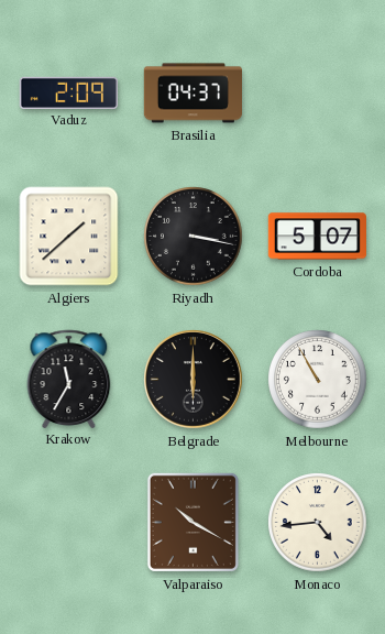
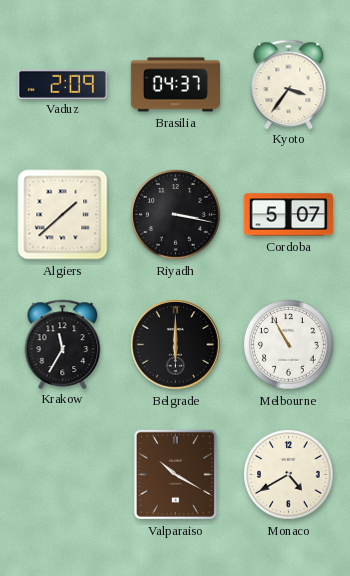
Kyoto: none -> 3:36 (289, 84)
Monaco: 4:44 -> 4:40 (289, 475)
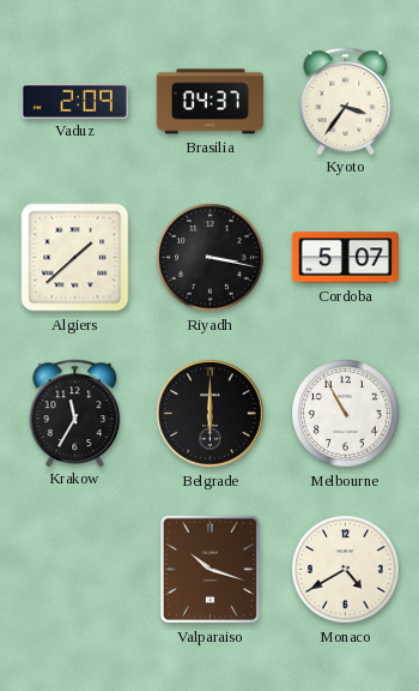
Valparaiso: 10:20 -> 10:18 (209, 569)
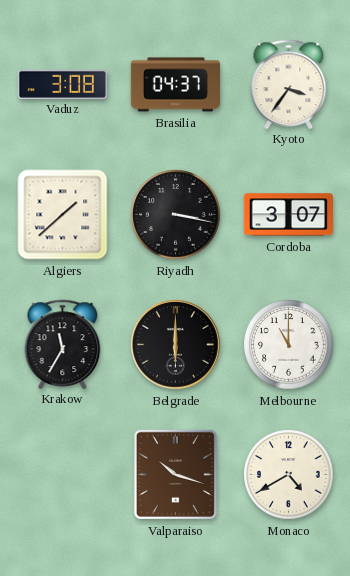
Vaduz: 2:09 -> 3:08 (62, 84)
Cordoba: 5:07 -> 3:07 (288, 215)
Melbourne: 10:55 -> 11:00 (289, 345)
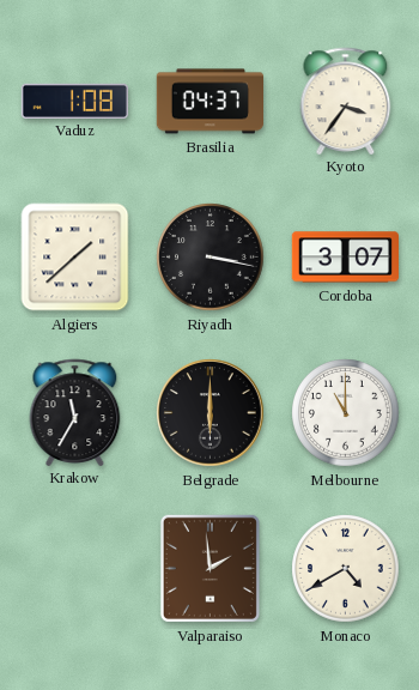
Vaduz: 3:08 -> 1:08 (74, 101)
Valparaiso: 10:18 -> 1:59 (209, 568)
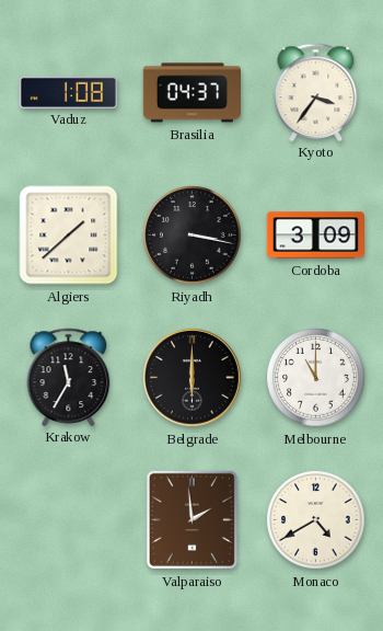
Cordoba: 3:07 -> 3:09 (315, 236)
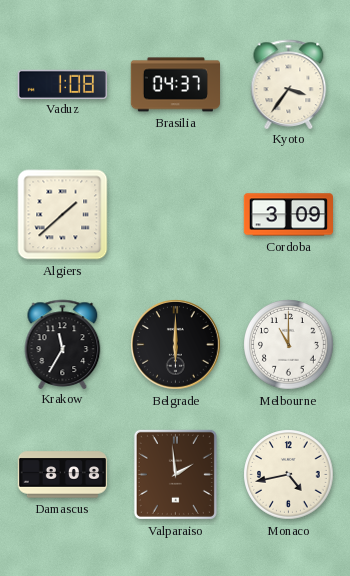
Riyadh: 3:17 -> none (193, 236)
Damascus: none -> 8:08 (63, 475)
Monaco: 4:40 -> 4:43 (289, 475)
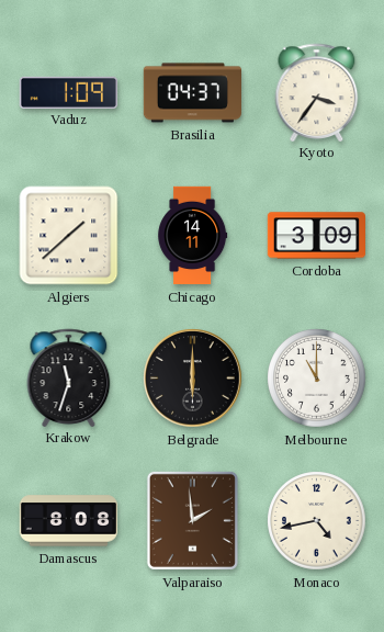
Vaduz: 1:08 -> 1:09 (68, 92)
Chicago: none -> 14:11 (193, 236)
Krakow: 11:35 -> 11:33 (69, 377)
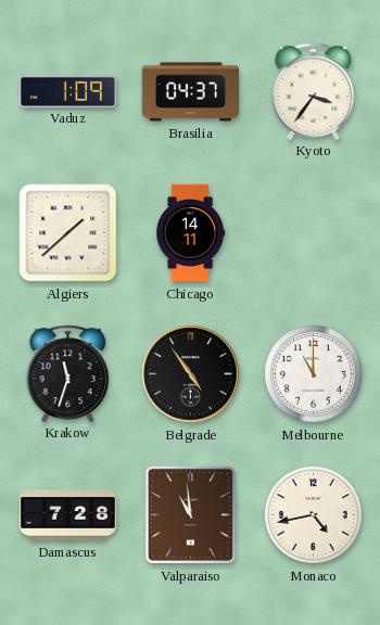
Cordoba: 3:09 -> none (316, 236)
Belgrade: 6:00 -> 4:54 (191, 374)
Damascus: 8:08 -> 7:28 (68, 515)
Valparaiso: 1:59 -> 10:59 (190, 514)
